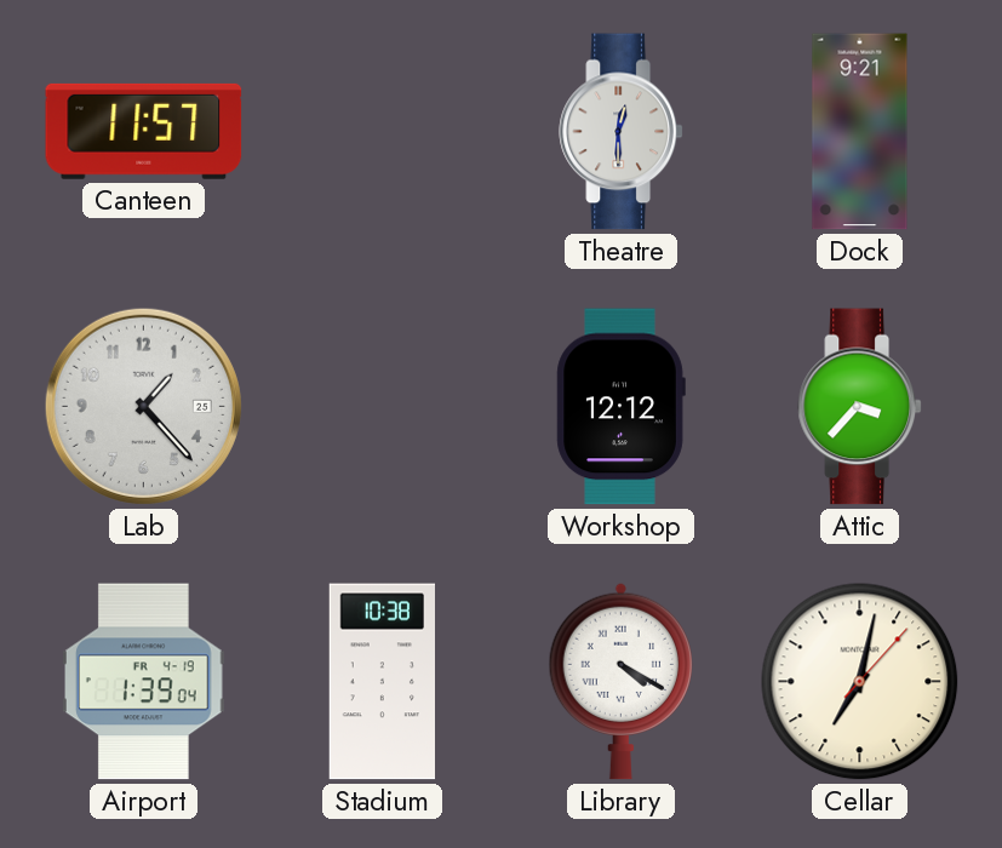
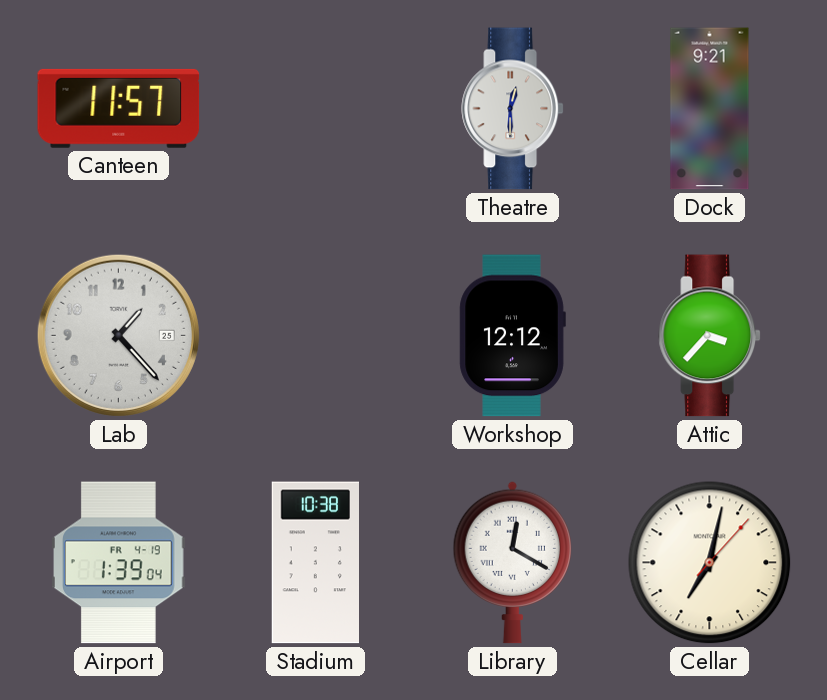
Library: 4:20 -> 12:20 (513, 562)
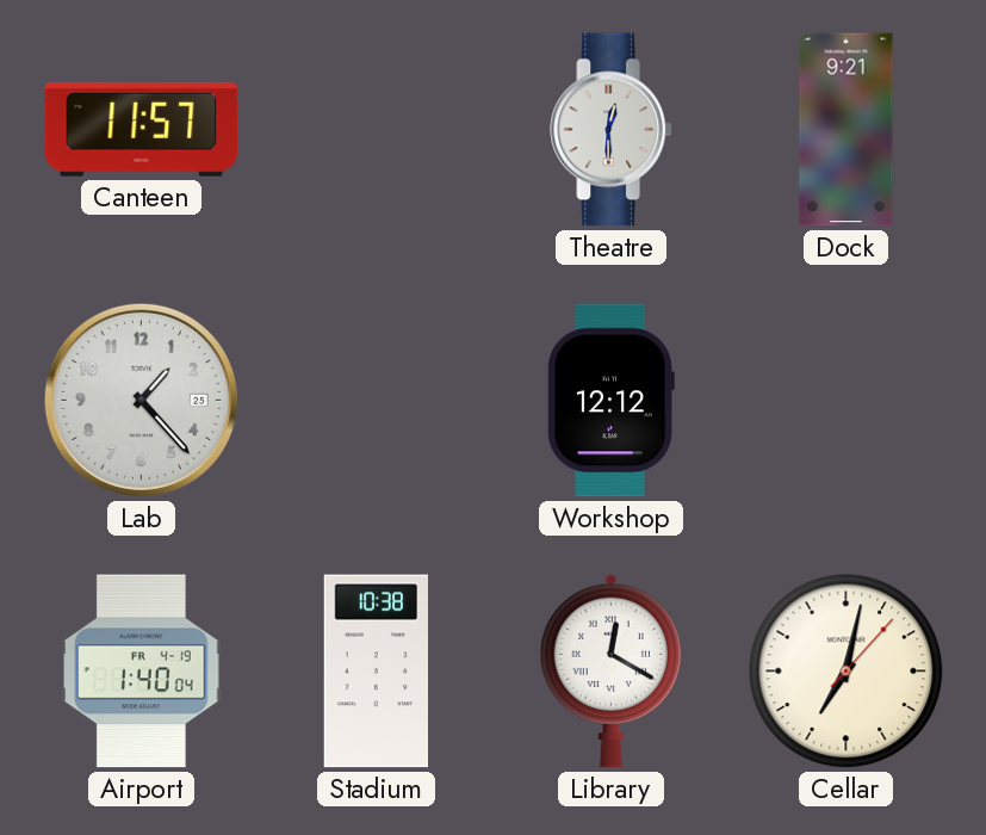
Attic: 3:37 -> none (709, 336)
Airport: 1:39 -> 1:40 (142, 672)
